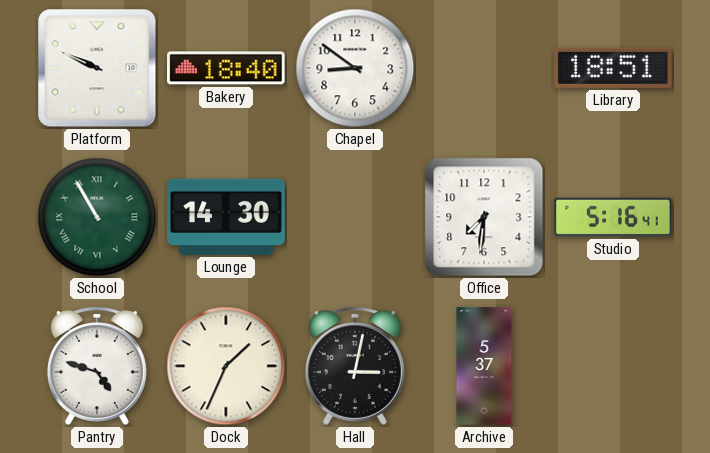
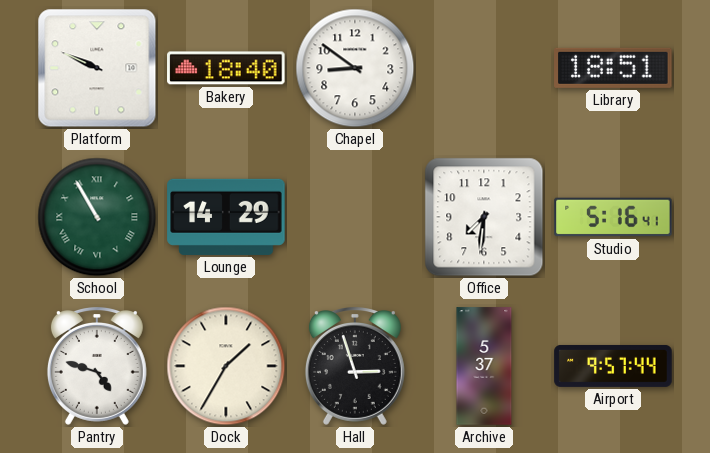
Lounge: 14:30 -> 14:29 (226, 217)
Dock: 1:34 -> 1:35 (226, 366)
Hall: 3:02 -> 2:57 (355, 367)
Airport: none -> 9:57 (613, 366)
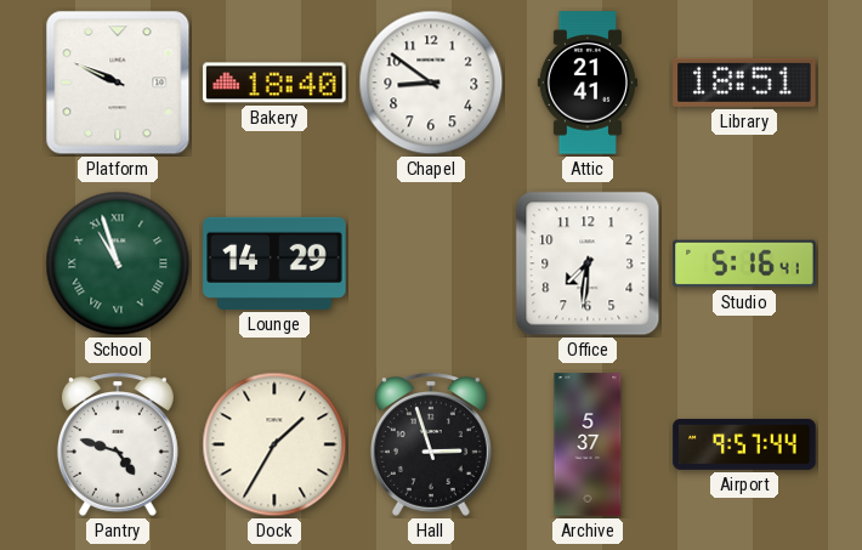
Attic: none -> 21:41 (588, 83)
School: 10:55 -> 10:57 (118, 263)
